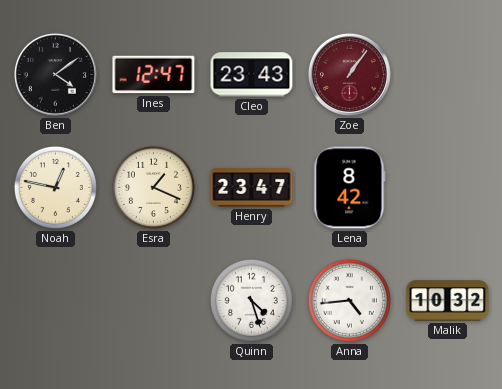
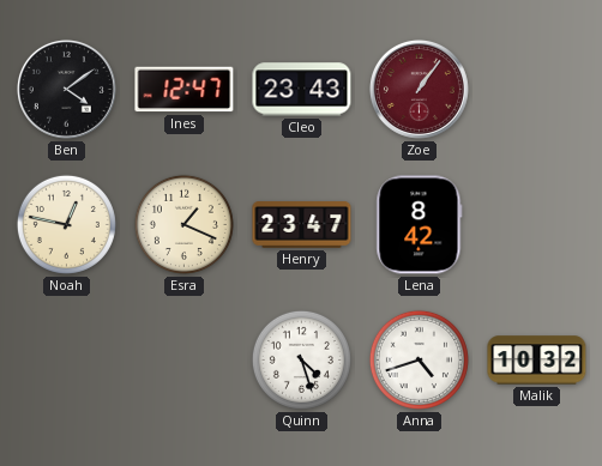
Anna: 4:44 -> 4:42 (419, 359)
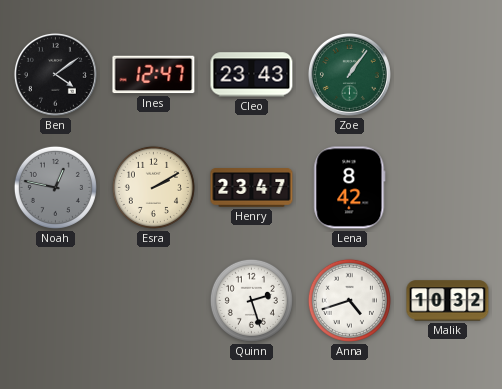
Zoe dial: burgundy -> green (349, 74)
Noah dial: cream -> grey (55, 187)
Esra: 1:19 -> 2:10 (153, 187)
Quinn: 4:27 -> 2:27 (251, 300)
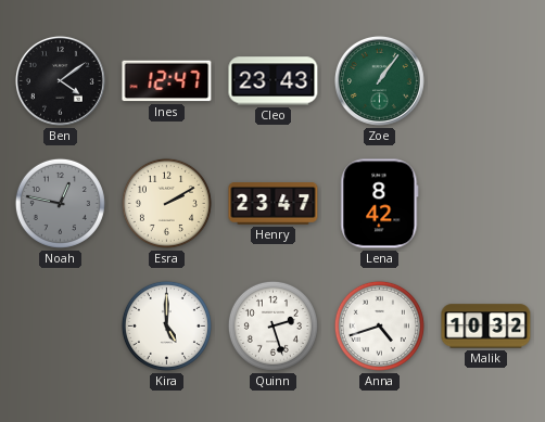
Kira: none -> 5:00 (166, 325)
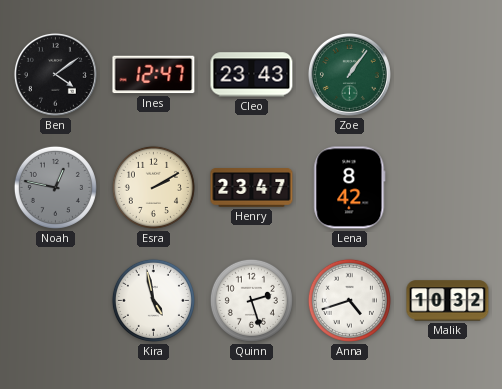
Kira: 5:00 -> 4:58 (153, 300)
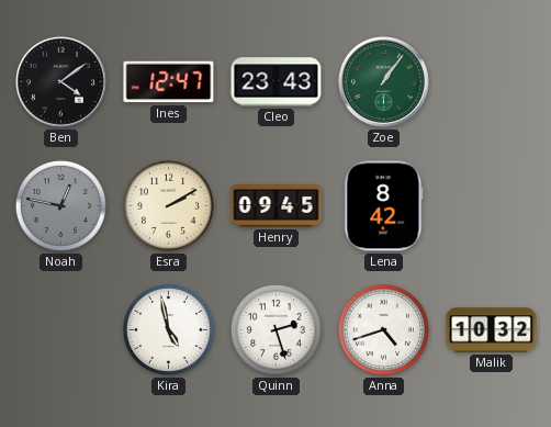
Henry: 23:47 -> 09:45 (277, 206)
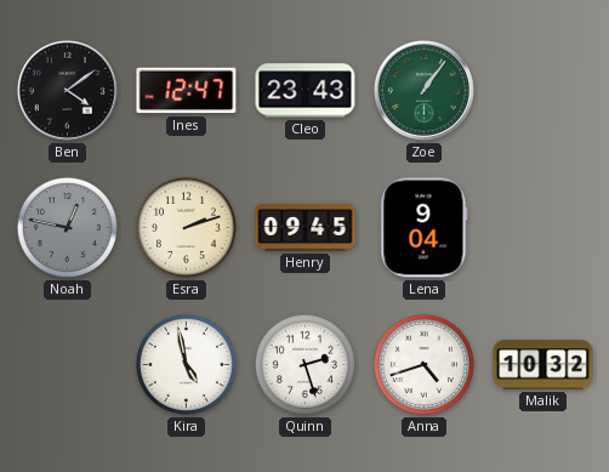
Esra: 2:10 -> 2:12 (186, 227)
Lena: 8:42 -> 9:04 (425, 228)
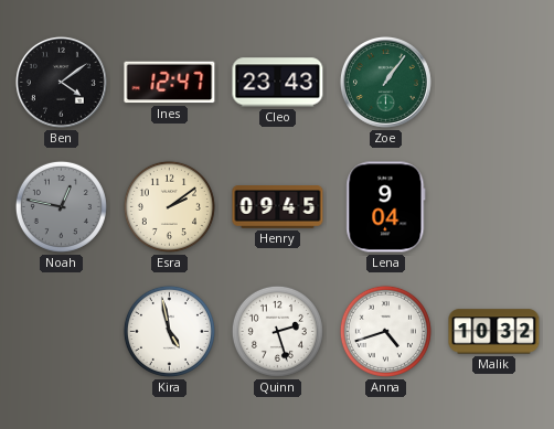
Esra: 2:12 -> 2:09 (169, 206)
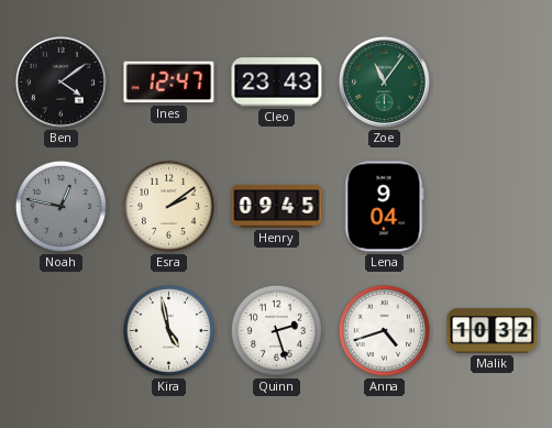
Zoe: 1:06 -> 11:06 (384, 81)
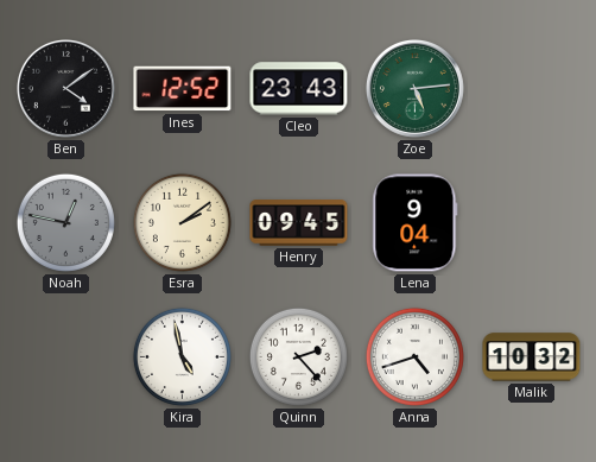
Ines: 12:47 -> 12:52 (183, 89)
Zoe: 11:06 -> 5:14 (414, 88)
Quinn: 2:27 -> 2:23 (298, 356)
